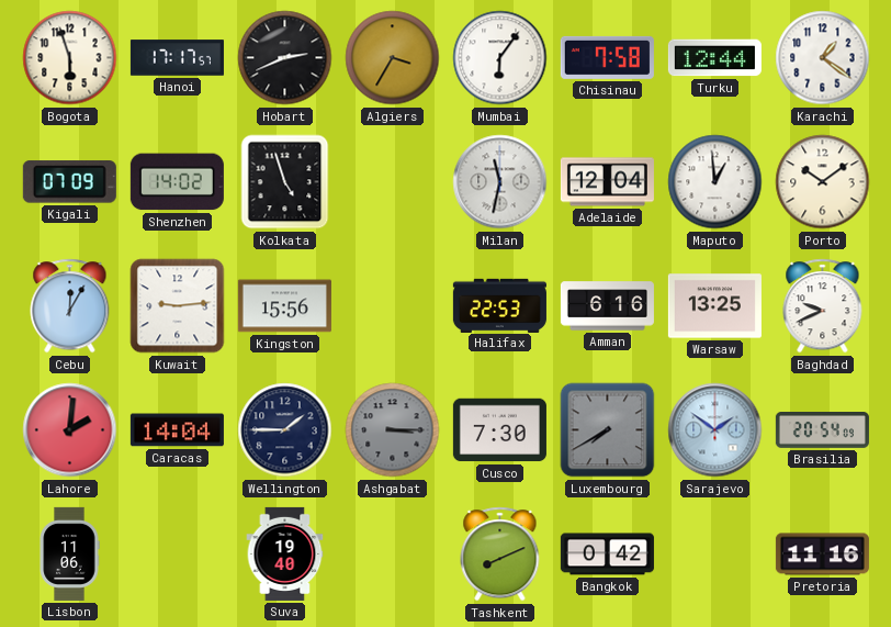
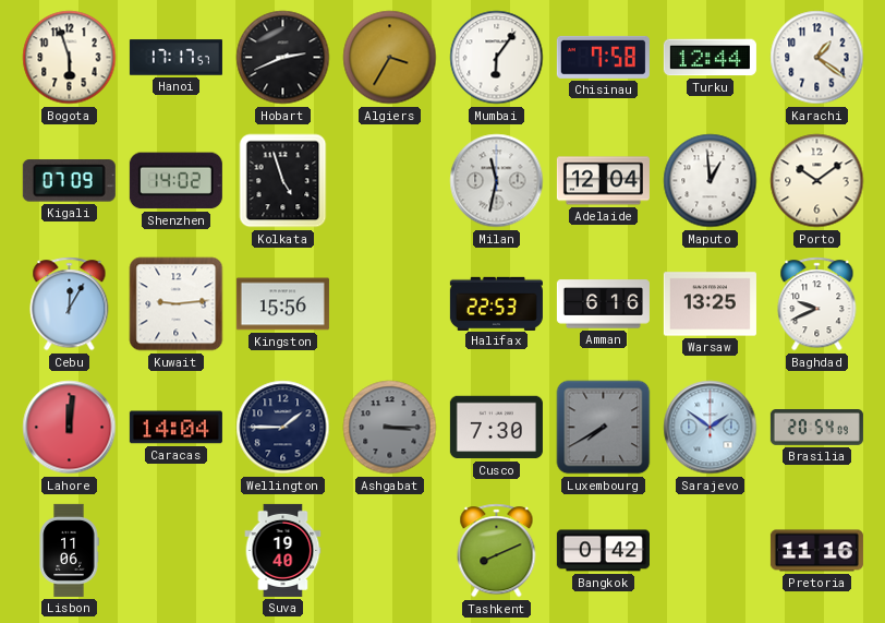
Lahore: 2:01 -> 12:01 (70, 428)
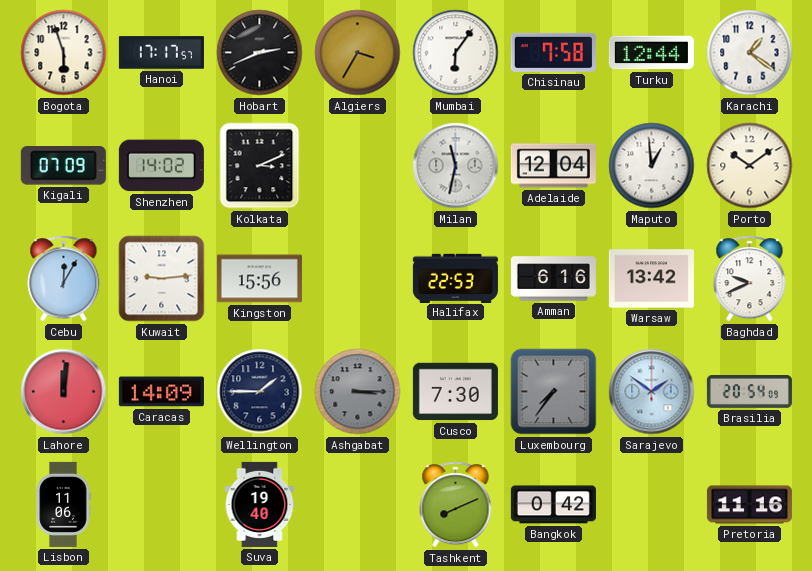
Kolkata: 4:57 -> 3:11 (260, 166)
Warsaw: 13:25 -> 13:42 (651, 279)
Caracas: 14:04 -> 14:09 (161, 392)
Luxembourg: 7:40 -> 7:36 (554, 392)
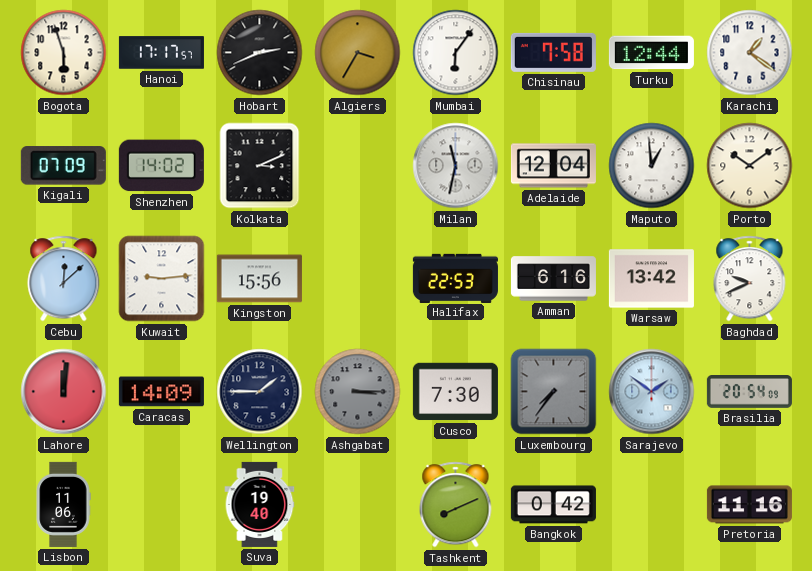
Cebu: 12:05 -> 12:08 (64, 279)
